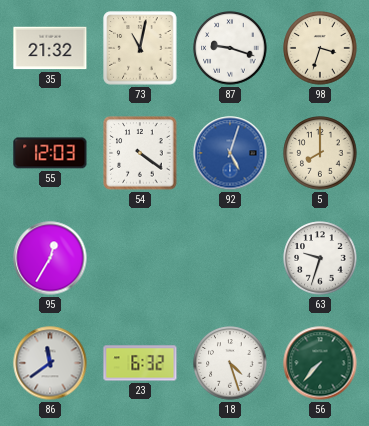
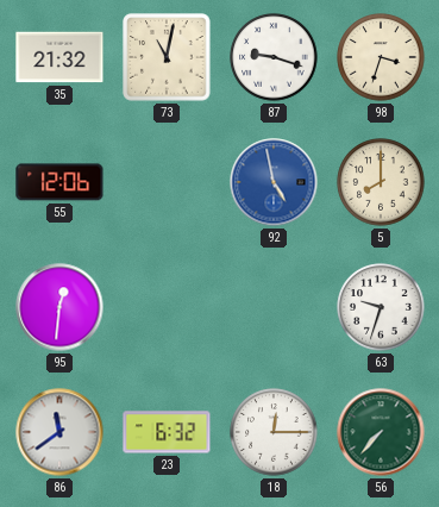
55: 12:03 -> 12:06 (59, 182)
54: 4:21 -> none (140, 153)
92: 5:03 -> 4:58 (274, 182)
95: 12:35 -> 12:31 (59, 307)
18: 4:27 -> 12:15 (274, 432)
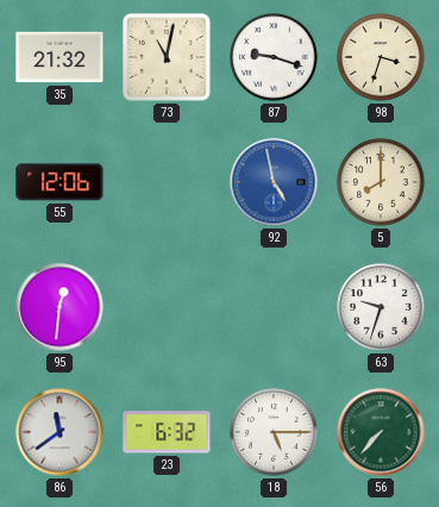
18: 12:15 -> 5:15 (274, 432)
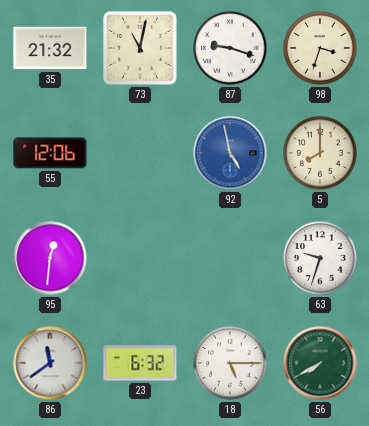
56: 7:37 -> 7:40 (320, 363)
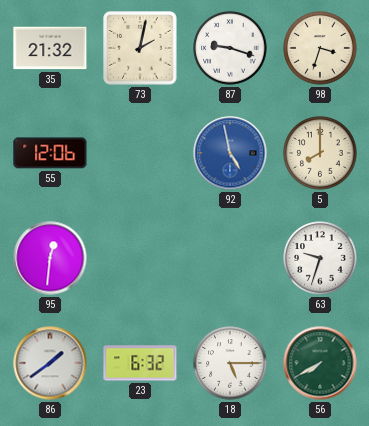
73: 11:02 -> 2:02 (140, 48)
86: 11:39 -> 1:39 (50, 363)
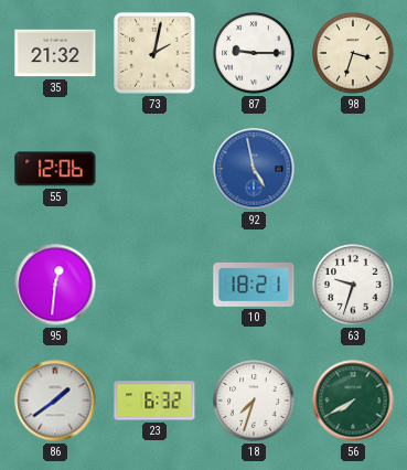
87: 9:18 -> 9:15 (254, 53)
5: 8:00 -> none (320, 153)
10: none -> 18:21 (254, 285)
18: 5:15 -> 7:33 (254, 400)
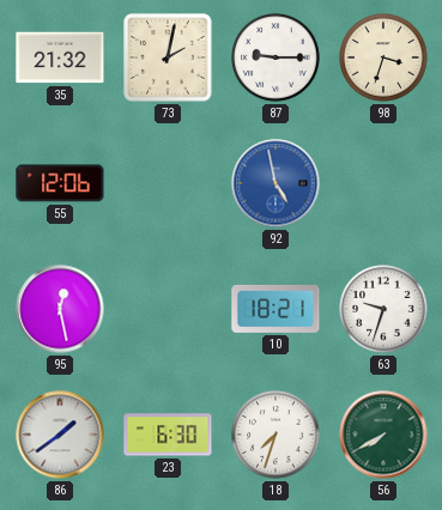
95: 12:31 -> 12:28 (60, 309)
23: 6:32 -> 6:30 (168, 435)
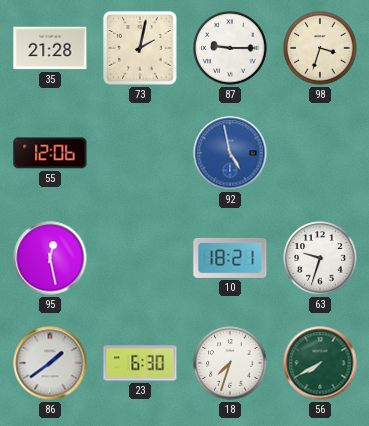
35: 21:32 -> 21:28 (50, 48)
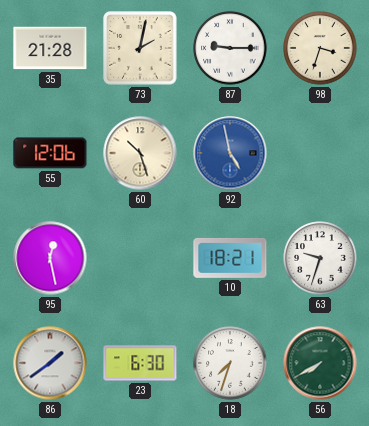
60: none -> 10:27 (140, 153)
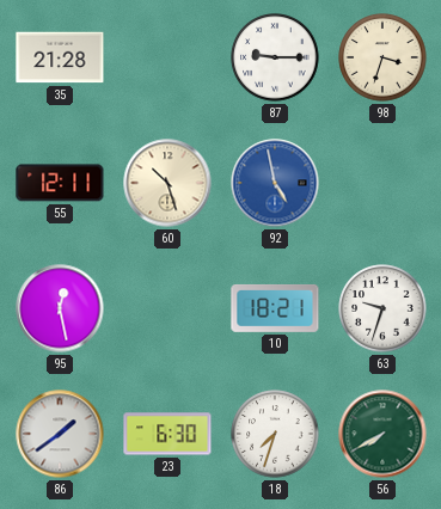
73: 2:02 -> none (140, 48)
55: 12:06 -> 12:11 (60, 183)
